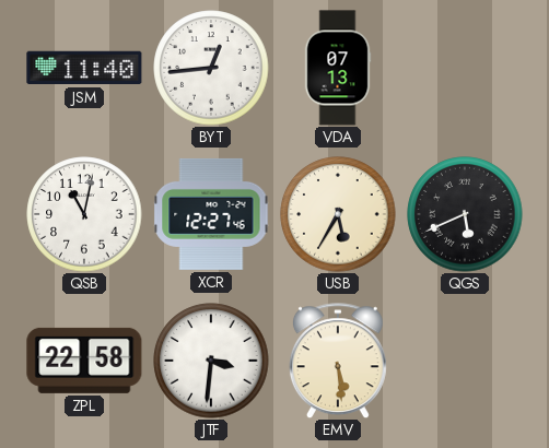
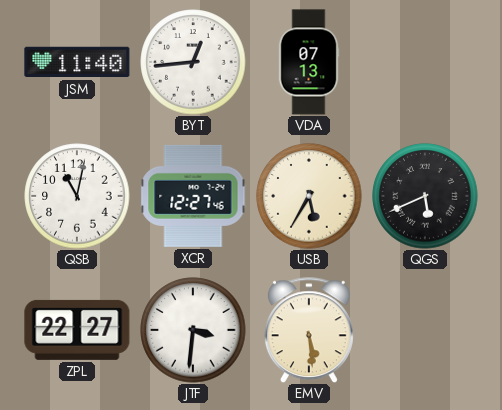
ZPL: 22:58 -> 22:27 (77, 330)
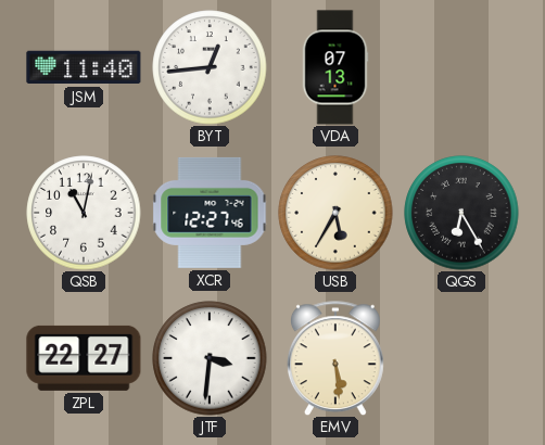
QGS: 5:41 -> 6:25 (461, 213)
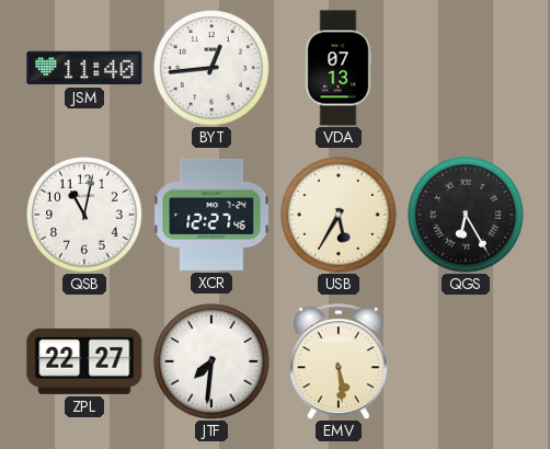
JTF: 3:31 -> 7:31 (211, 361)
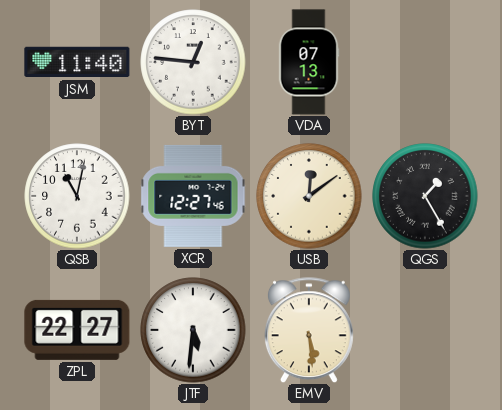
BYT: 12:44 -> 12:46 (193, 62)
USB: 5:35 -> 12:09 (309, 196)
QGS: 6:25 -> 1:25 (425, 196)
JTF: 7:31 -> 5:31 (193, 330)
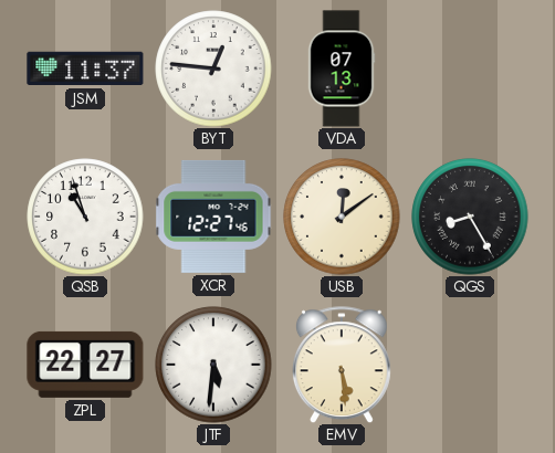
JSM: 11:40 -> 11:37 (85, 69)
QSB: 11:02 -> 10:57 (85, 217)
QGS: 1:25 -> 8:25 (470, 217)
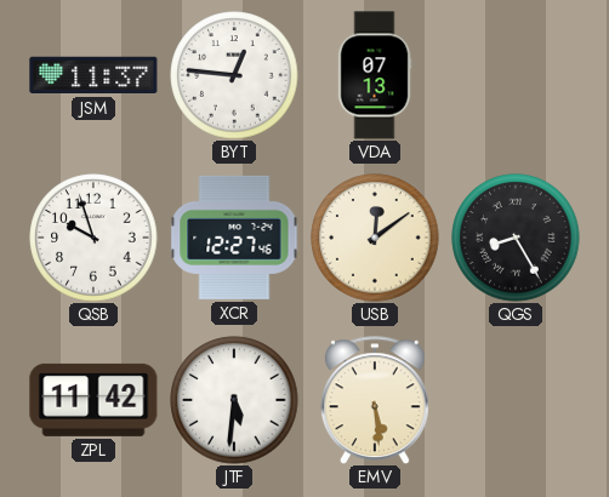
QSB: 10:57 -> 9:57 (93, 238)
ZPL: 22:27 -> 11:42 (93, 400)
